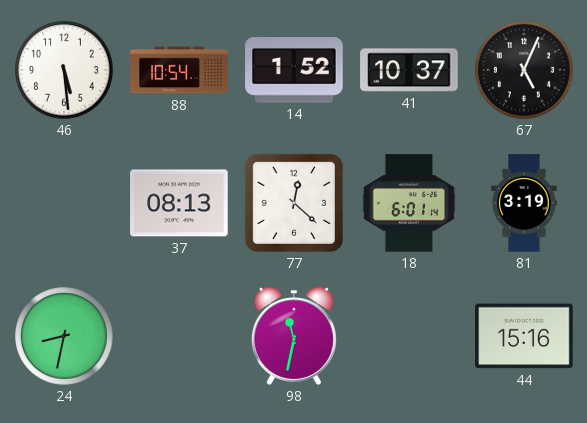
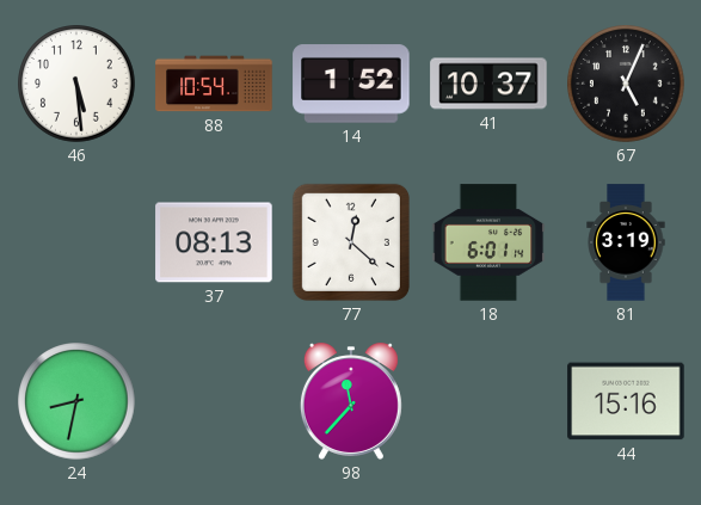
98: 11:32 -> 11:37 (351, 401)
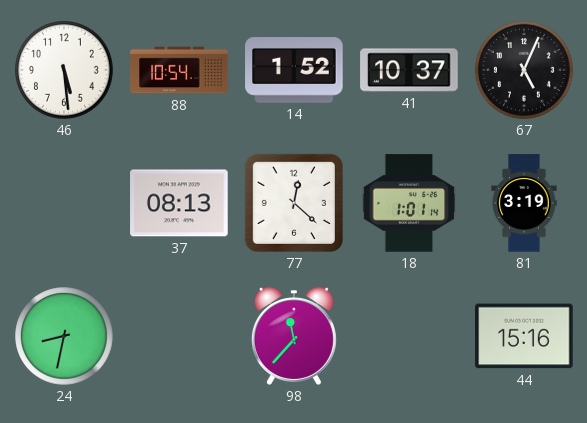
18: 6:01 -> 1:01 (409, 203)
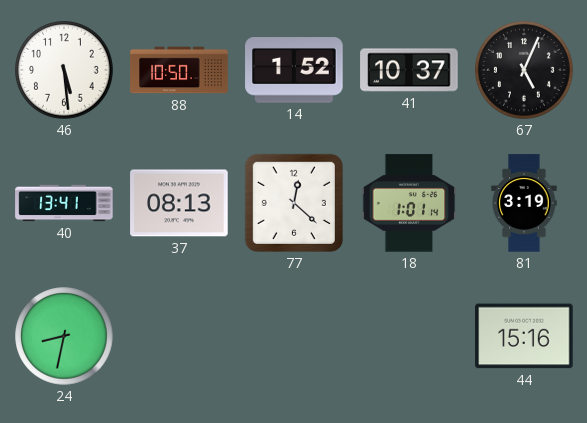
88: 10:54 -> 10:50 (179, 70)
40: none -> 13:41 (64, 203)
98: 11:37 -> none (294, 336)
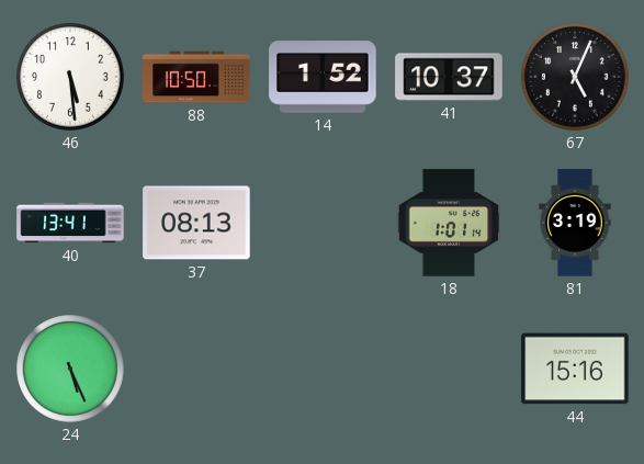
77: 12:22 -> none (294, 203)
24: 8:32 -> 5:26 (70, 369)
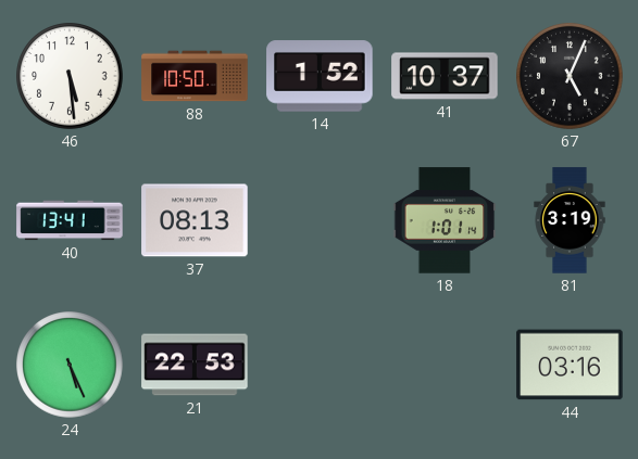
21: none -> 22:53 (195, 365)
44: 15:16 -> 03:16 (570, 365)
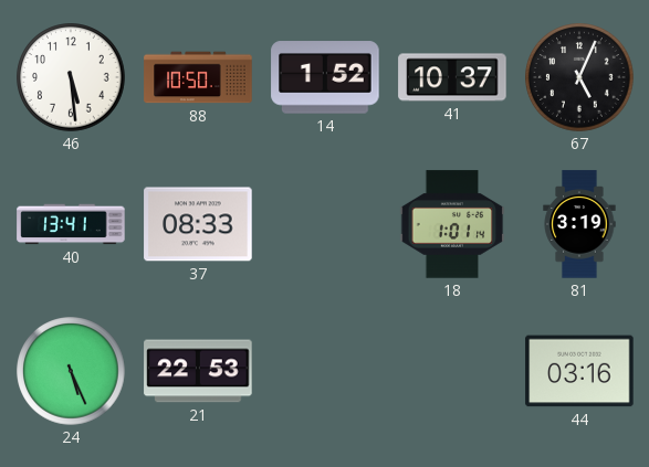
37: 08:13 -> 08:33 (198, 224)
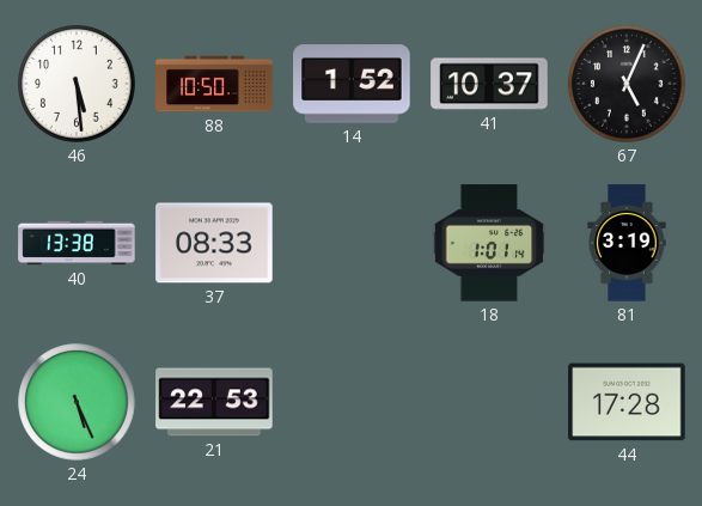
40: 13:41 -> 13:38 (77, 243)
44: 03:16 -> 17:28 (627, 402)
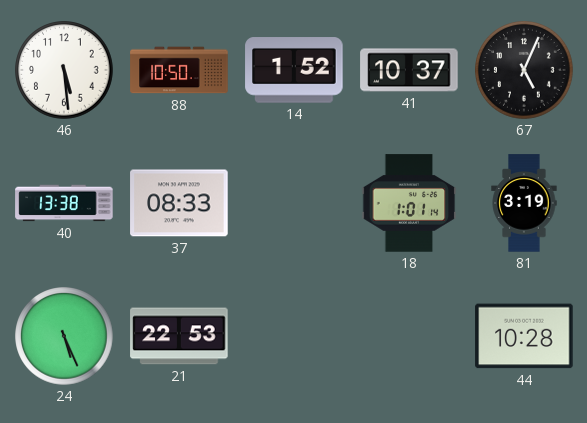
44: 17:28 -> 10:28 (524, 336)
